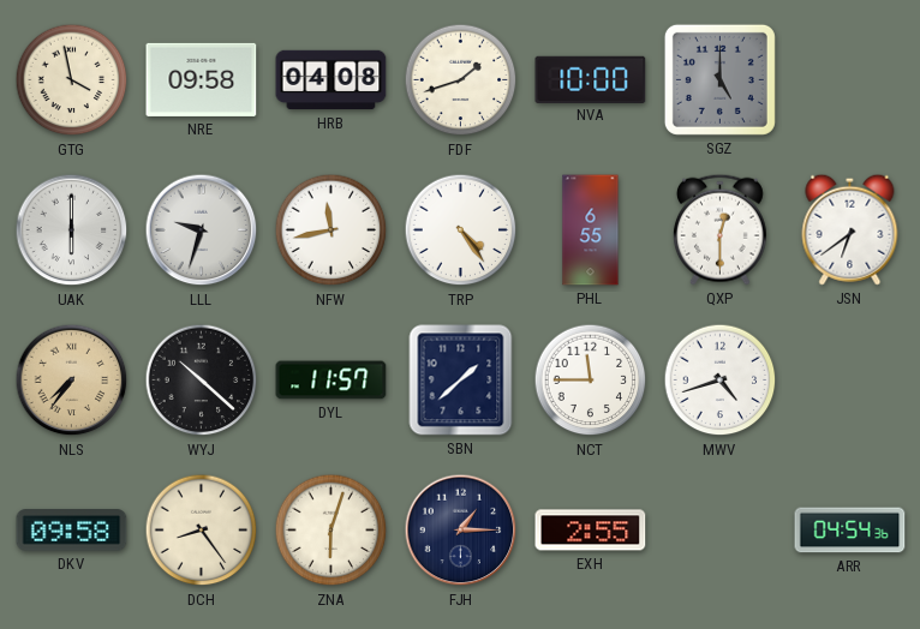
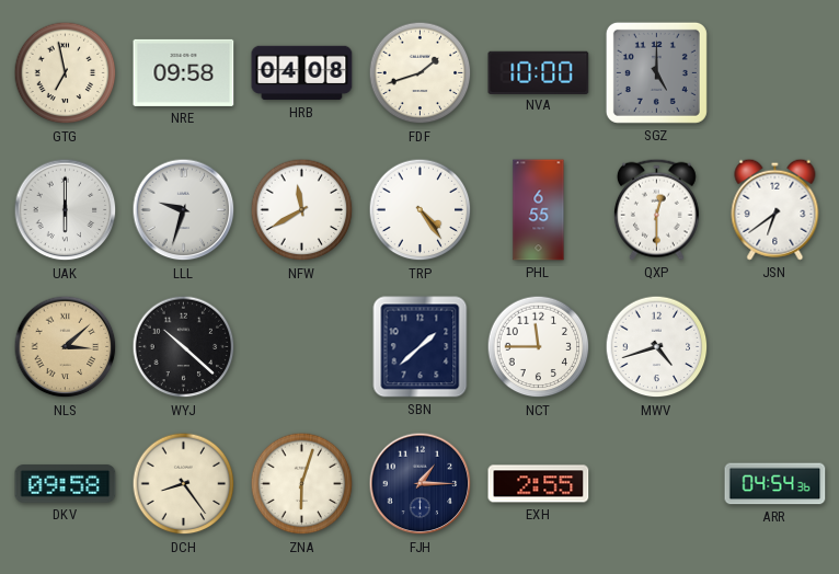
GTG: 3:58 -> 6:58 (66, 73)
NFW: 11:43 -> 11:40 (302, 210)
NLS: 7:36 -> 3:08 (66, 347)
DYL: 11:57 -> none (331, 381)
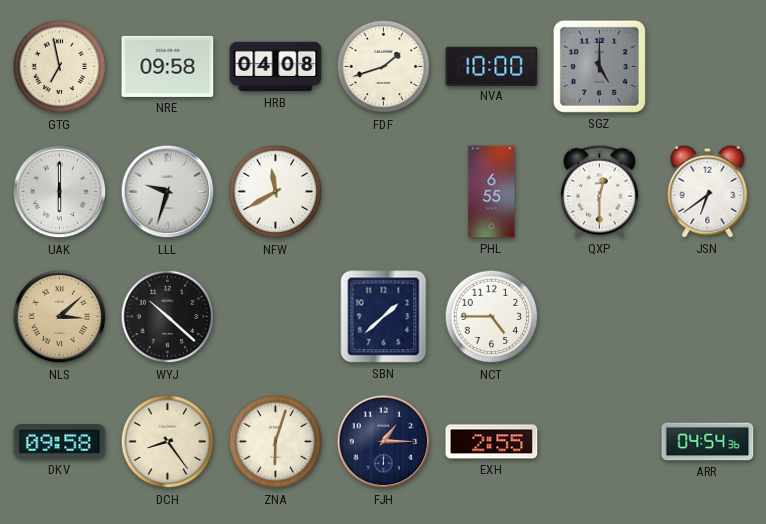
TRP: 4:24 -> none (421, 210)
NCT: 11:45 -> 4:45 (492, 317)
MWV: 4:42 -> none (657, 347)
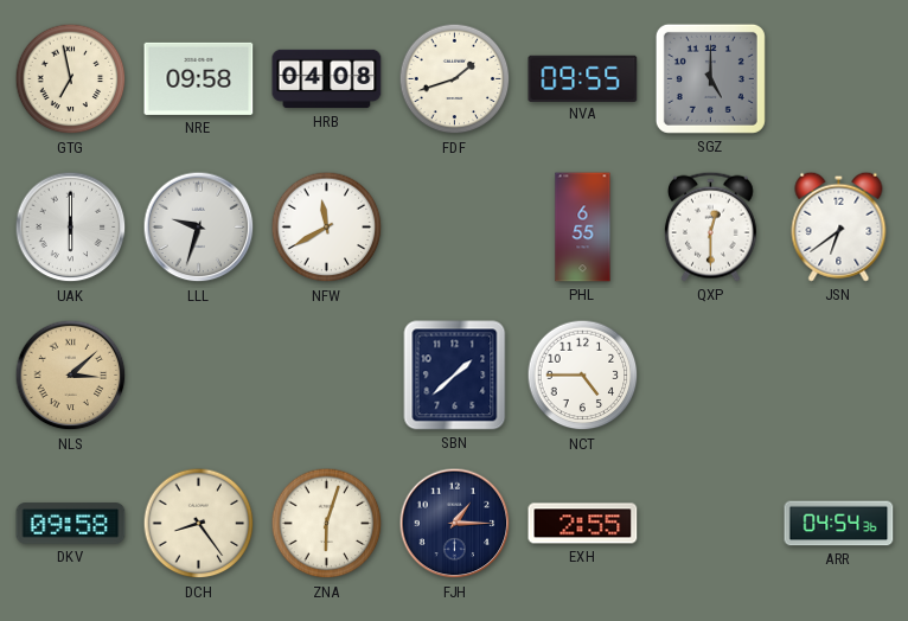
NVA: 10:00 -> 09:55 (583, 78)
WYJ: 10:22 -> none (168, 317)
